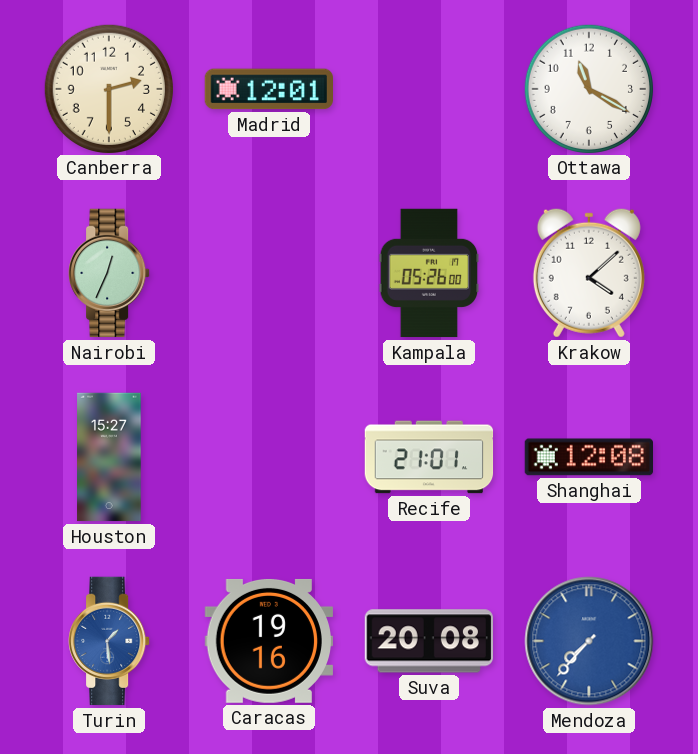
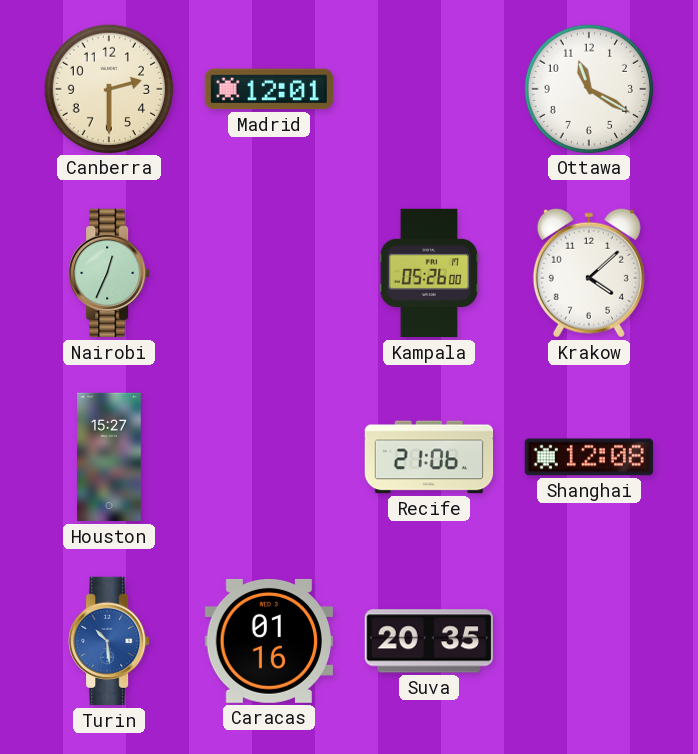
Recife: 21:01 -> 21:06 (429, 457)
Turin: 1:29 -> 10:29 (109, 641)
Caracas: 19:16 -> 01:16 (268, 641)
Suva: 20:08 -> 20:35 (428, 641)
Mendoza: 7:37 -> none (589, 641)
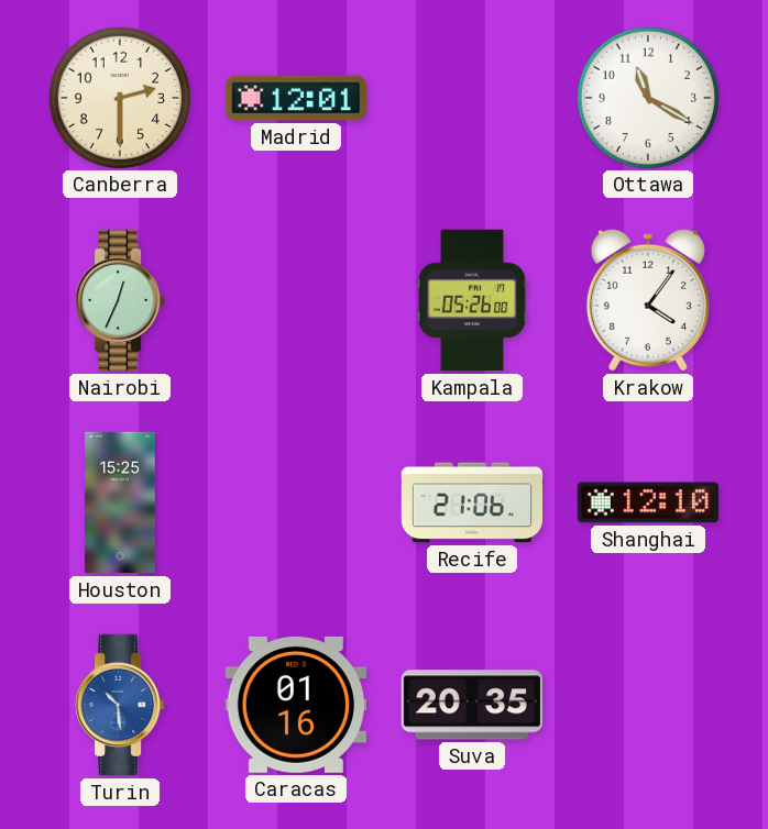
Krakow: 4:08 -> 4:06 (648, 300)
Houston: 15:27 -> 15:25 (120, 502)
Shanghai: 12:08 -> 12:10 (647, 502)
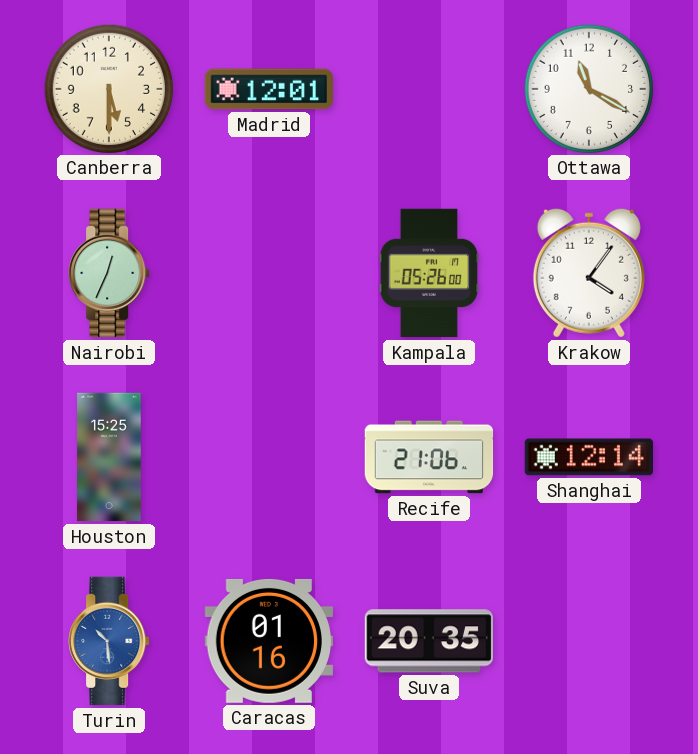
Canberra: 2:30 -> 5:30 (108, 88)
Shanghai: 12:10 -> 12:14 (588, 457)
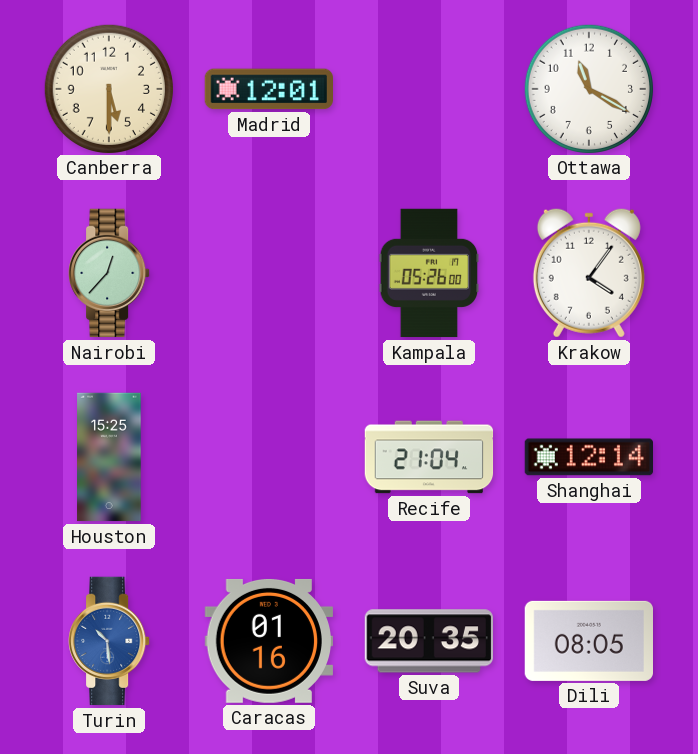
Nairobi: 12:34 -> 12:37 (109, 273)
Recife: 21:06 -> 21:04 (429, 457)
Dili: none -> 08:05 (588, 641)
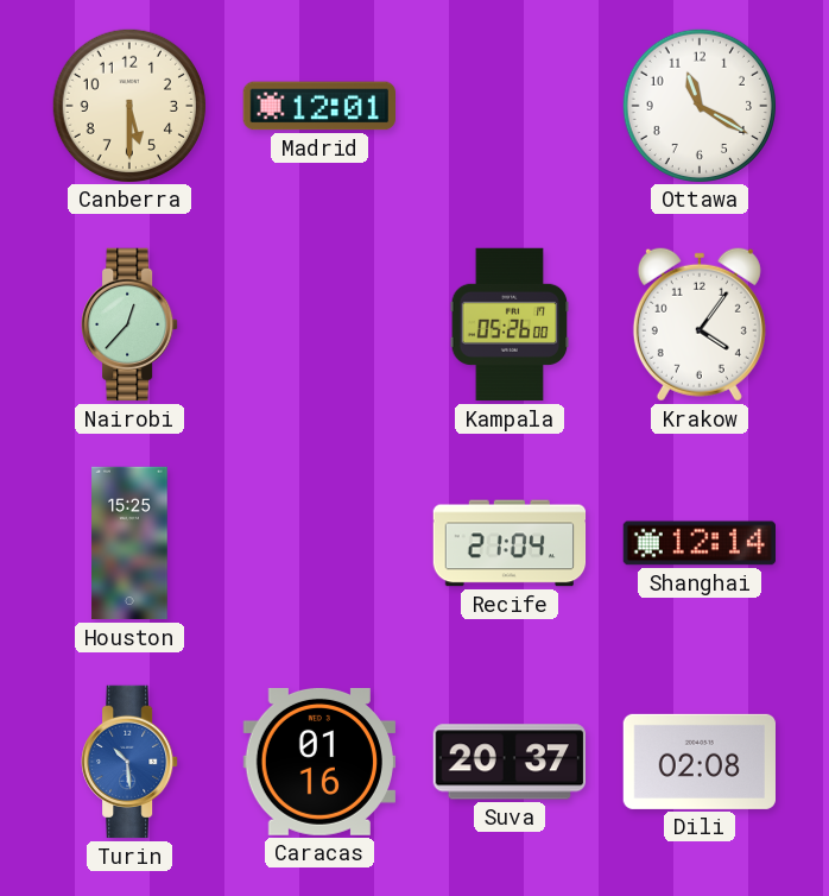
Suva: 20:35 -> 20:37 (508, 762)
Dili: 08:05 -> 02:08 (698, 762)
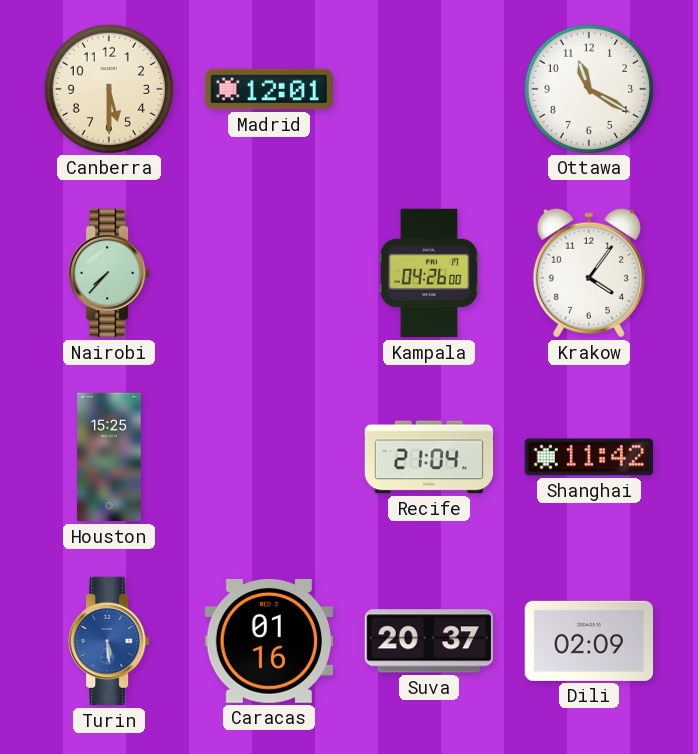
Nairobi: 12:37 -> 7:37 (109, 273)
Kampala: 05:26 -> 04:26 (429, 273)
Shanghai: 12:14 -> 11:42 (588, 457)
Turin: 10:29 -> 5:29 (109, 641)
Dili: 02:08 -> 02:09 (588, 641)
